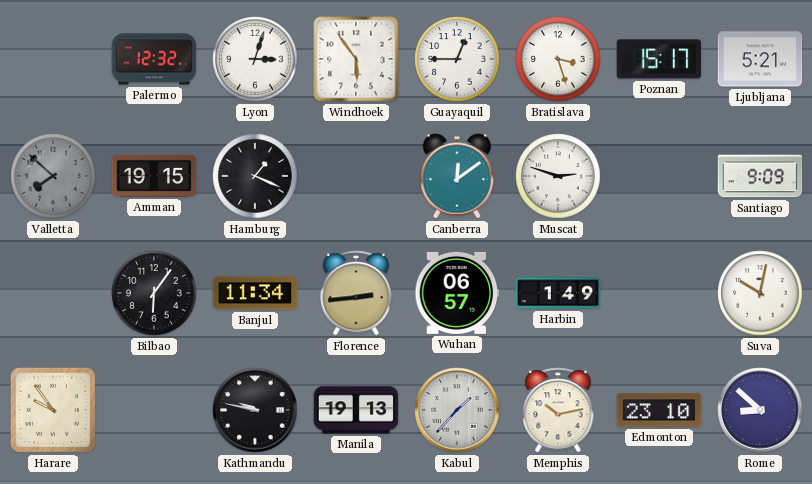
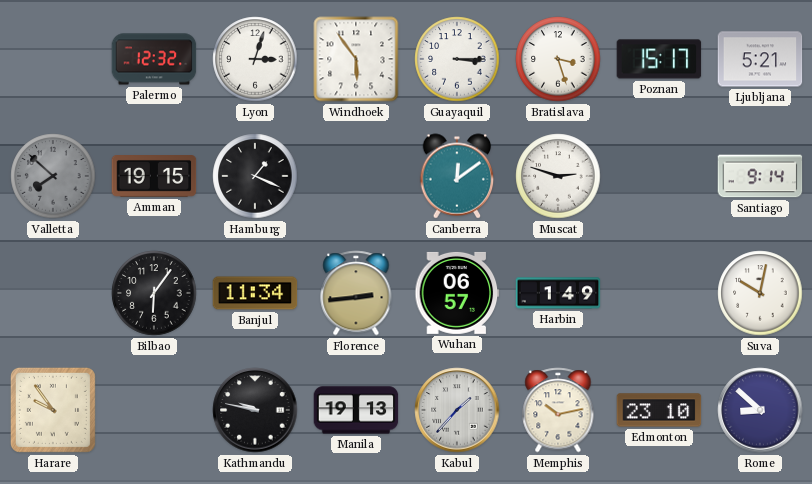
Guayaquil: 12:45 -> 3:15 (457, 59)
Santiago: 9:09 -> 9:14 (760, 176)
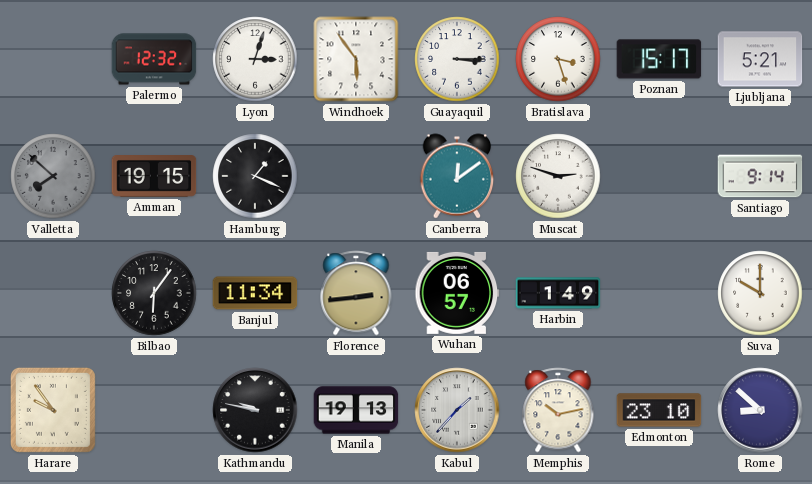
Suva: 10:02 -> 10:00 (760, 293)
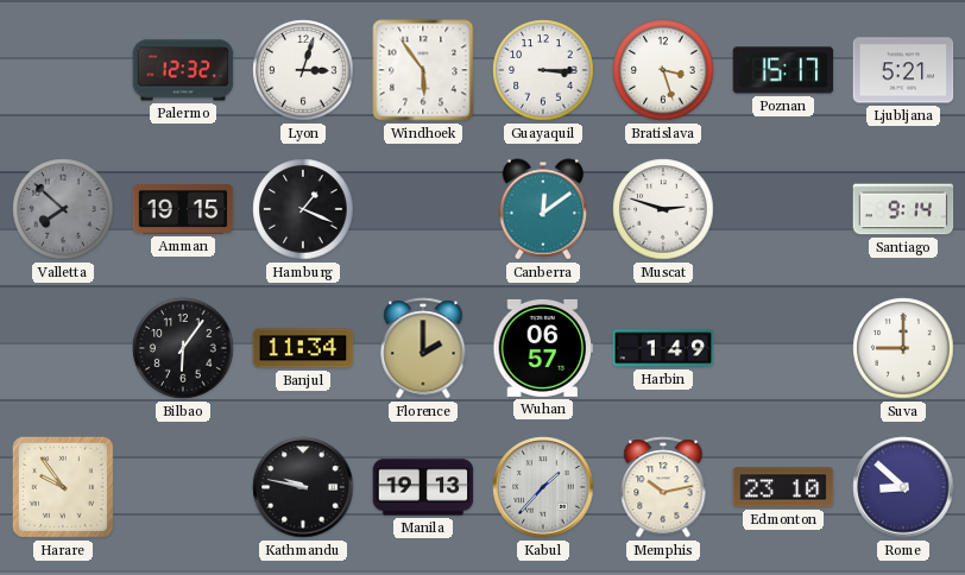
Florence: 2:44 -> 2:00 (423, 348)
Suva: 10:00 -> 9:00 (903, 348)
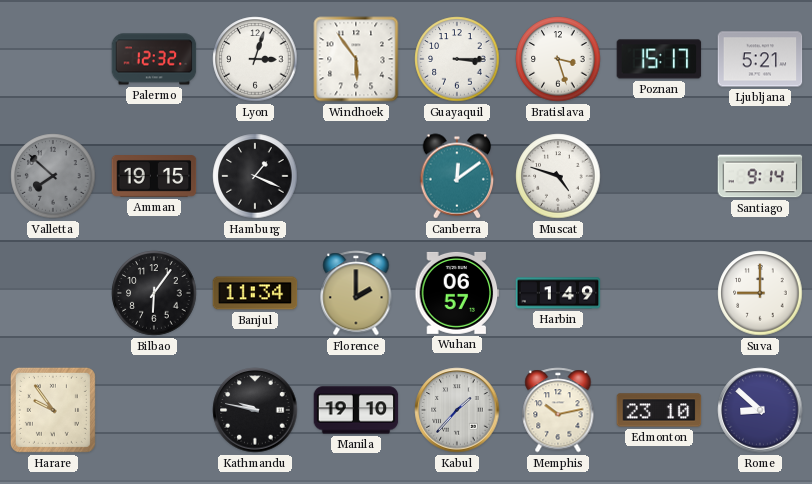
Muscat: 2:48 -> 4:48 (558, 176)
Manila: 19:13 -> 19:10 (356, 410)
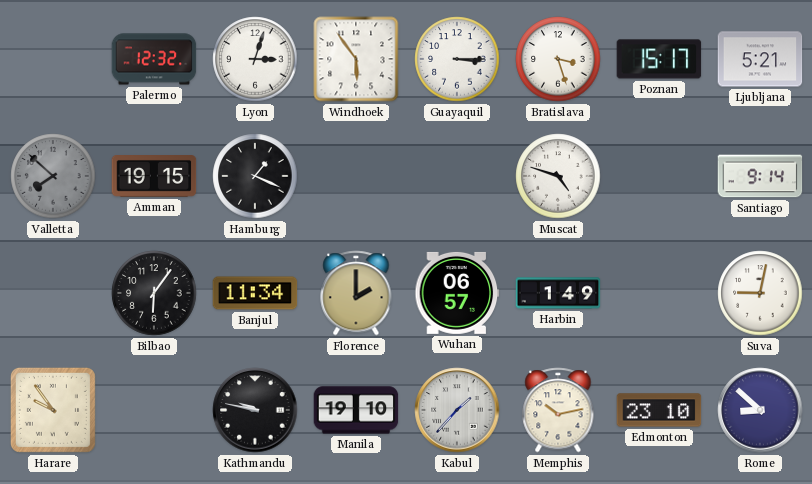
Canberra: 12:09 -> none (457, 176)
Suva: 9:00 -> 9:02 (760, 293)
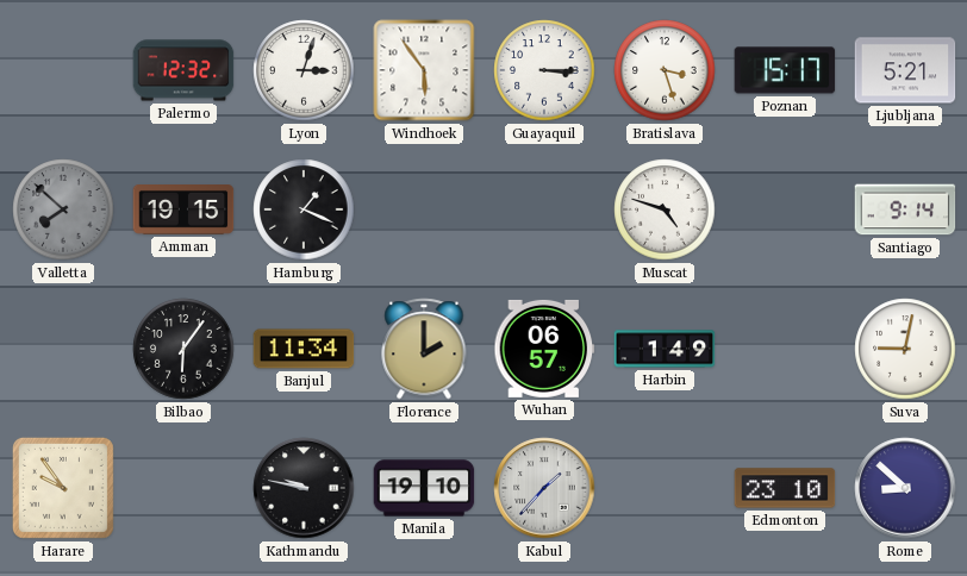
Memphis: 10:13 -> none (558, 410)
